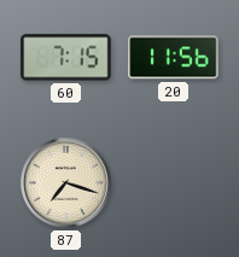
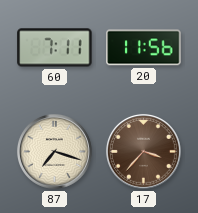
60: 7:15 -> 7:11 (55, 48)
17: none -> 3:37 (143, 151)
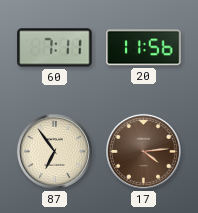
87: 7:18 -> 6:54 (54, 151)
17: 3:37 -> 4:14 (143, 151)
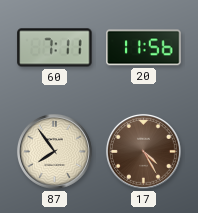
87: 6:54 -> 7:54 (54, 151)
17: 4:14 -> 4:25 (143, 151)
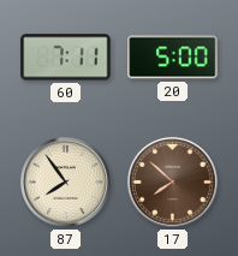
20: 11:56 -> 5:00 (173, 58)
17: 4:25 -> 7:52 (172, 181)
